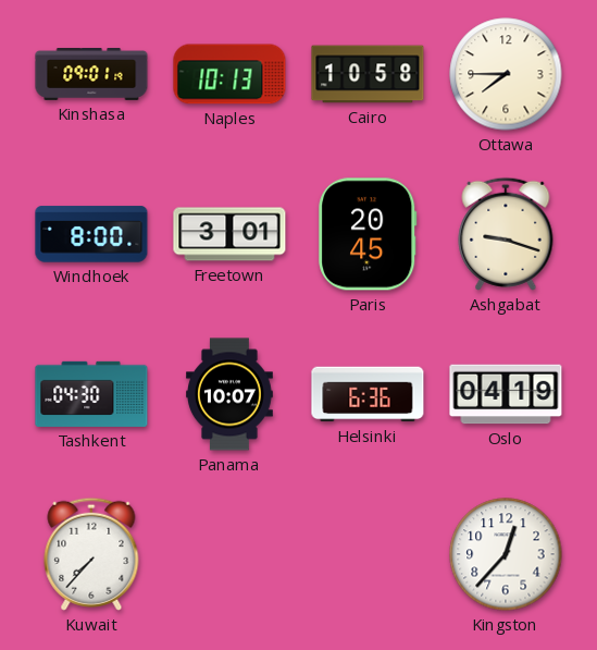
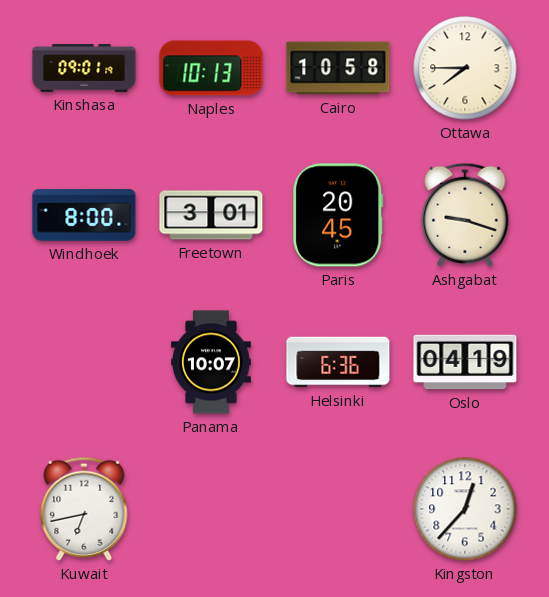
Tashkent: 04:30 -> none (91, 394)
Kuwait: 7:37 -> 6:43 (84, 509)
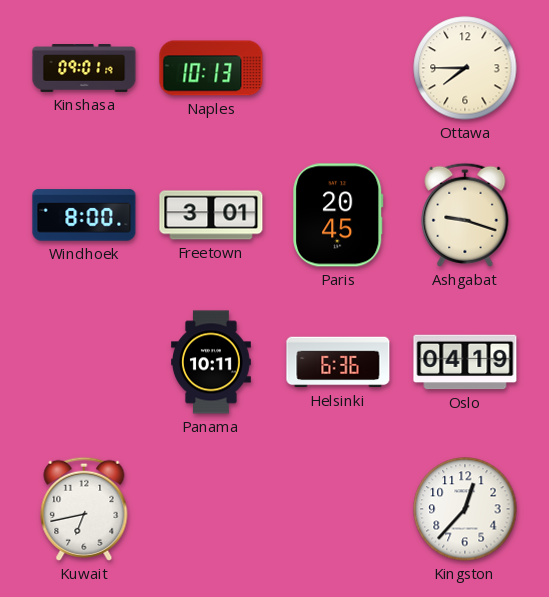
Cairo: 10:58 -> none (338, 68)
Panama: 10:07 -> 10:11 (212, 362)
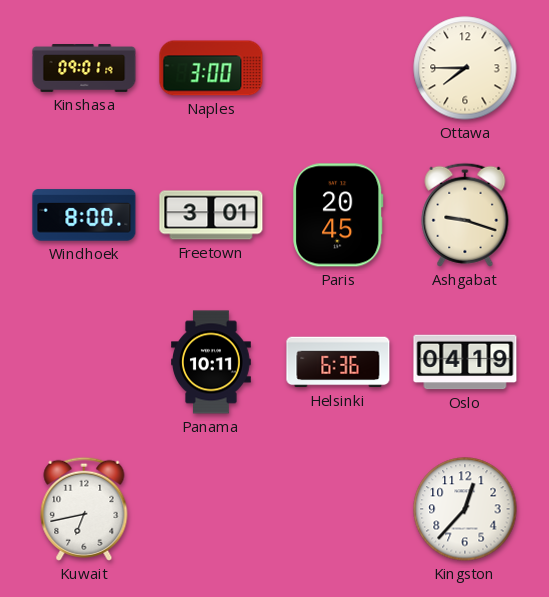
Naples: 10:13 -> 3:00 (211, 68)
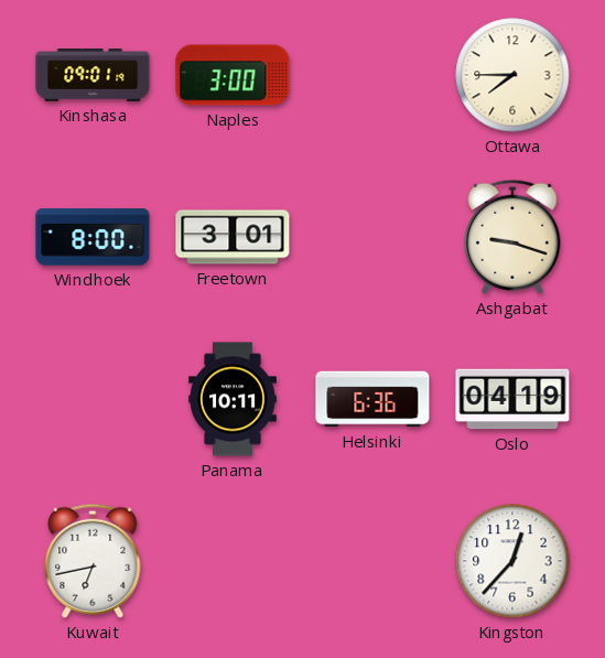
Paris: 20:45 -> none (338, 215)
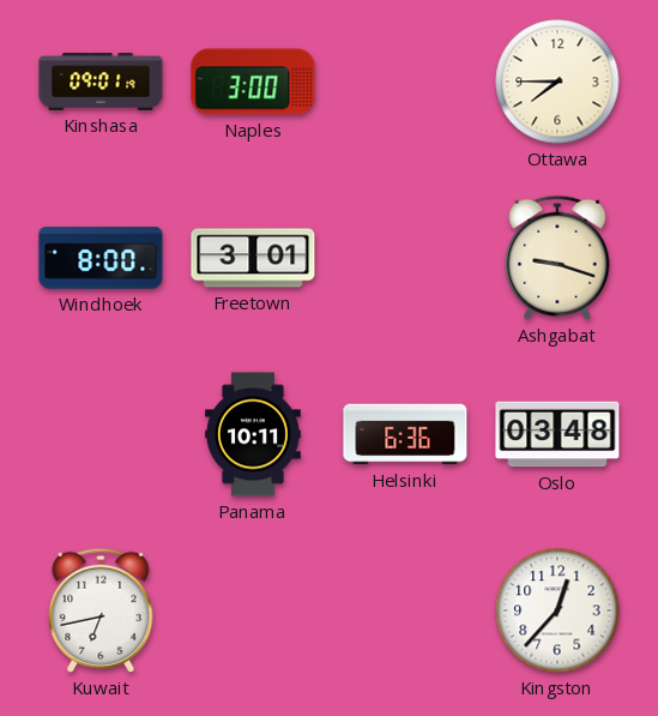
Oslo: 04:19 -> 03:48 (557, 434)
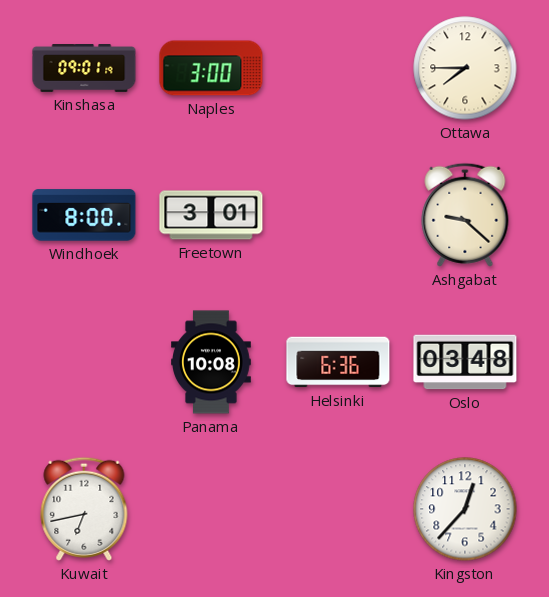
Ashgabat: 9:18 -> 9:22 (465, 215)
Panama: 10:11 -> 10:08 (212, 362)
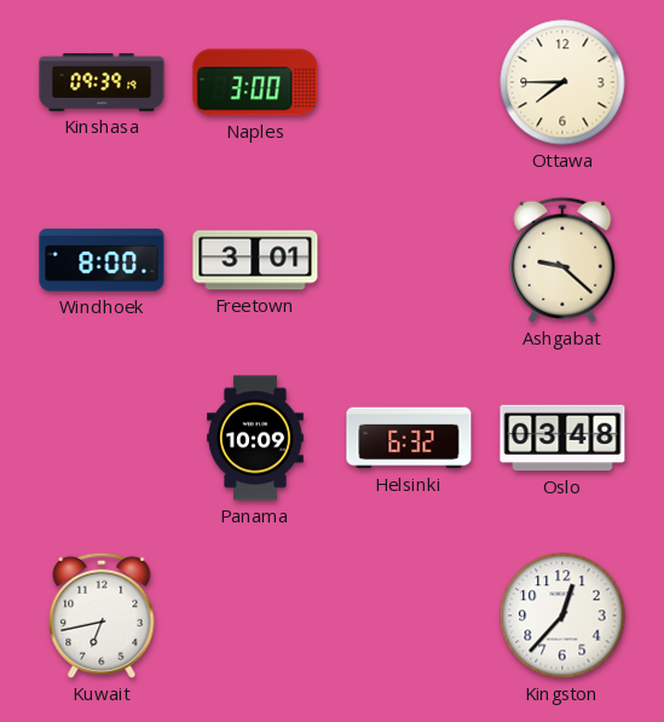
Kinshasa: 09:01 -> 09:39 (102, 83)
Panama: 10:08 -> 10:09 (256, 438)
Helsinki: 6:36 -> 6:32 (409, 438)
